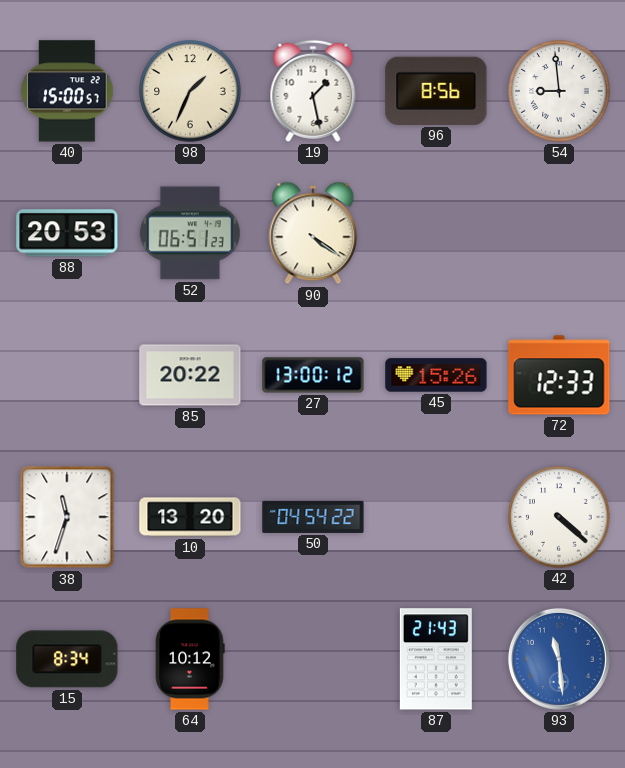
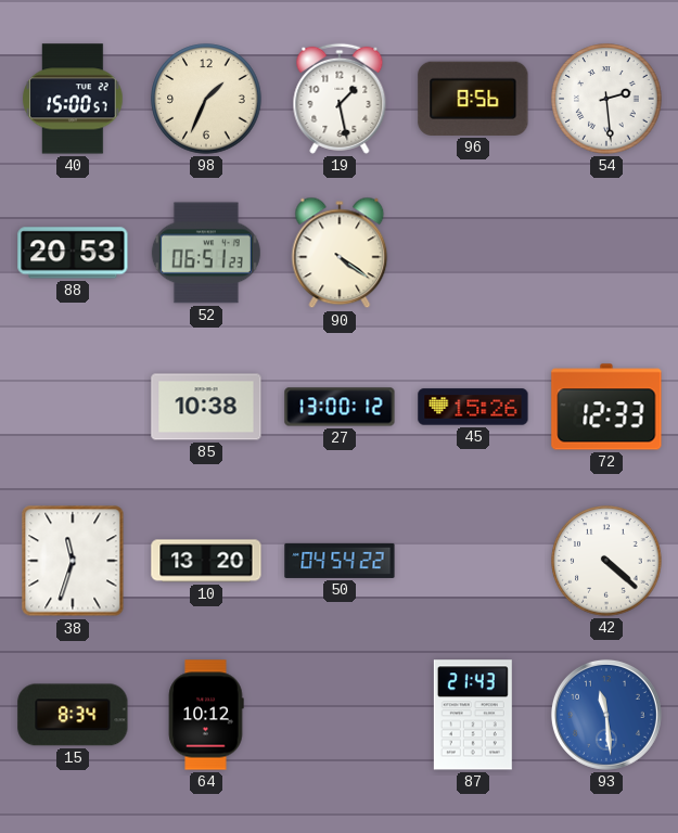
54: 8:59 -> 2:29 (606, 99)
85: 20:22 -> 10:38 (206, 407)
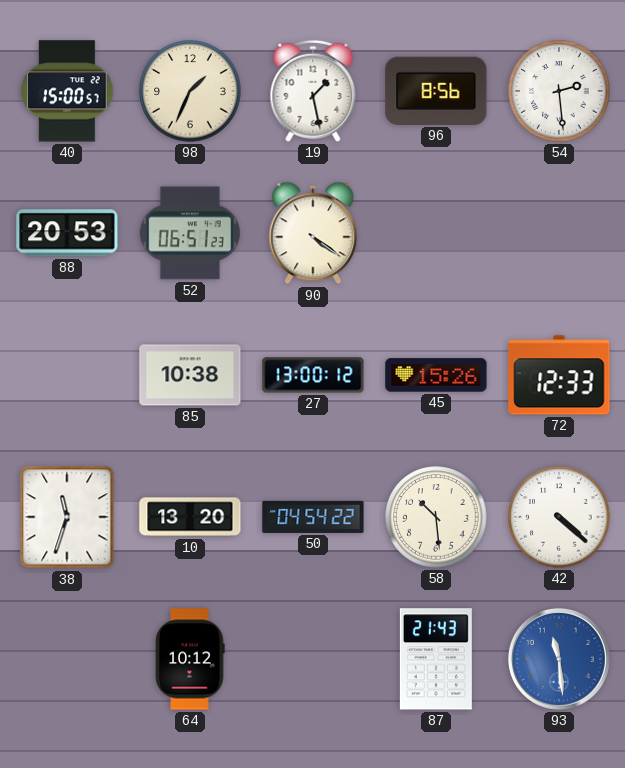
58: none -> 10:29 (436, 517)
15: 8:34 -> none (73, 715)
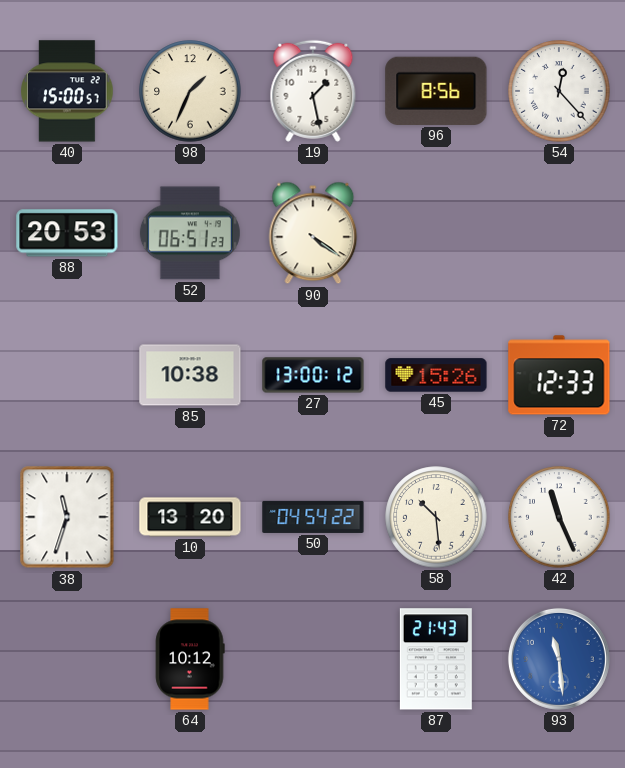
54: 2:29 -> 12:23 (559, 91)
42: 4:22 -> 11:26 (559, 517)
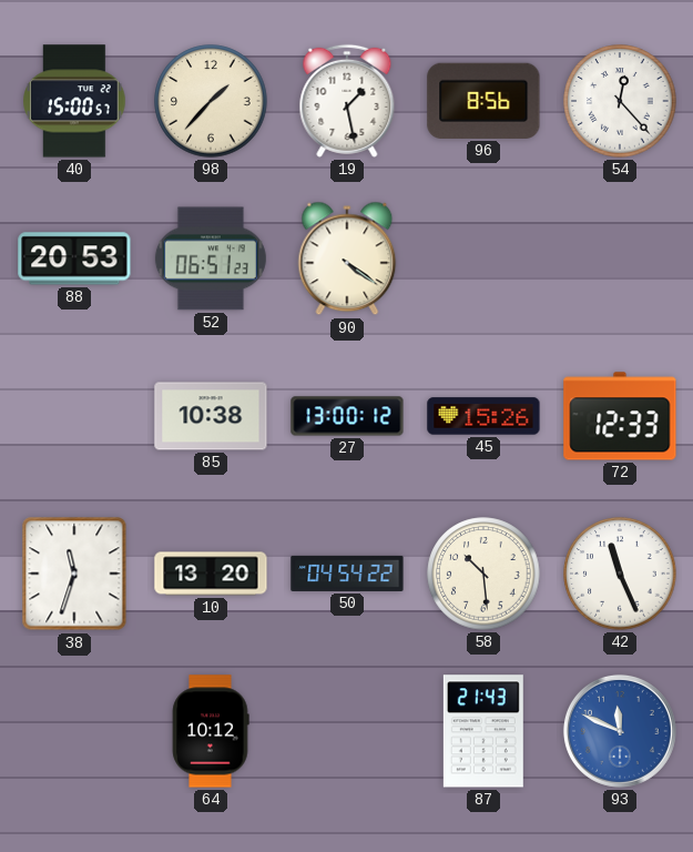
98: 1:34 -> 1:37 (211, 101)
93: 11:29 -> 11:49 (620, 731)
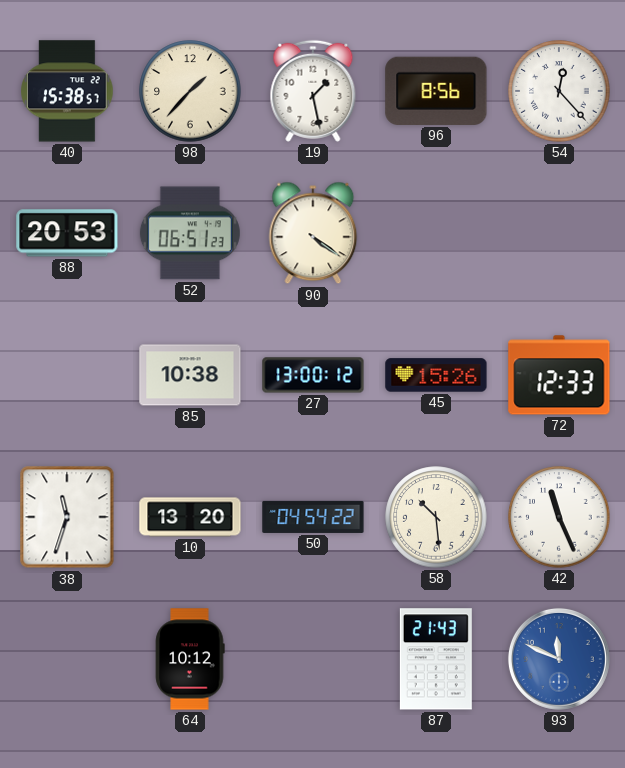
40: 15:00 -> 15:38 (67, 91)
